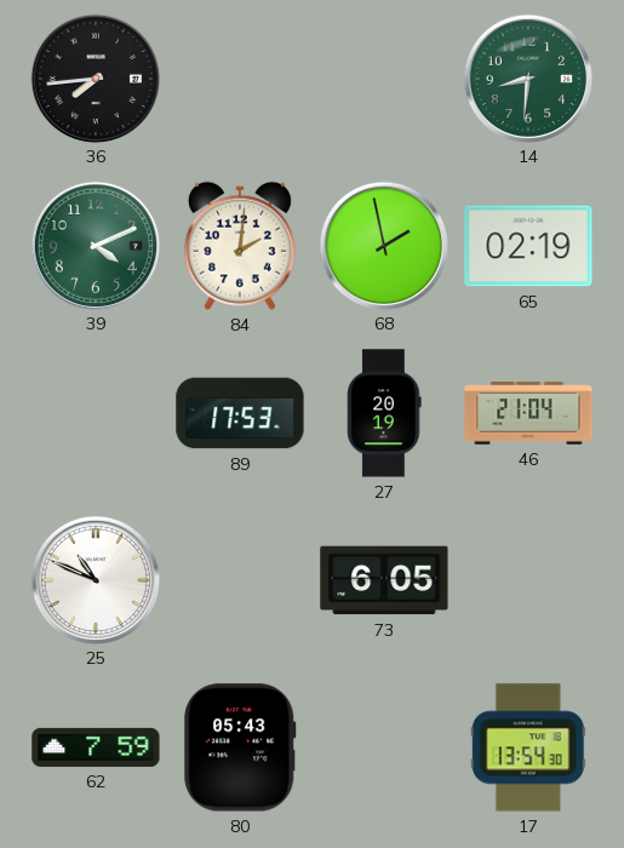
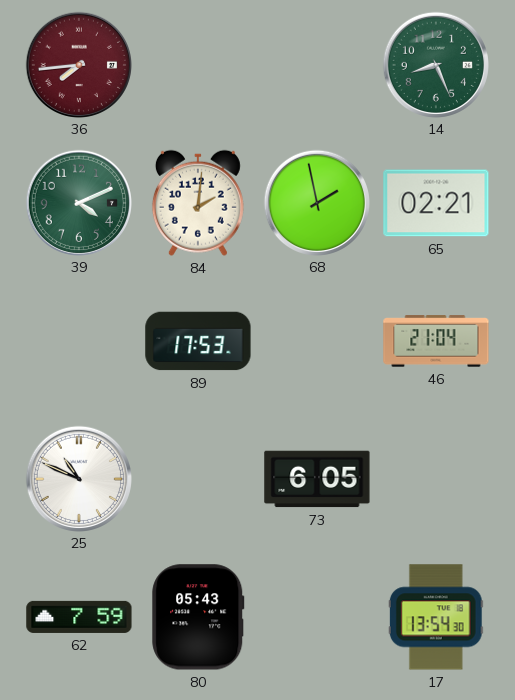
36 dial: black -> burgundy (78, 64)
14: 8:31 -> 8:26 (435, 64)
65: 02:19 -> 02:21 (436, 203)
27: 20:19 -> none (384, 413)
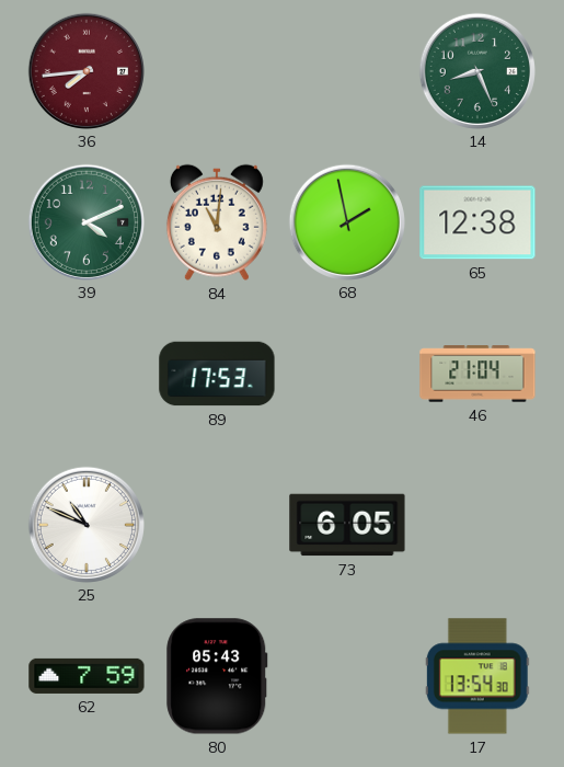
84: 2:01 -> 11:01 (217, 222)
65: 02:21 -> 12:38 (477, 222)
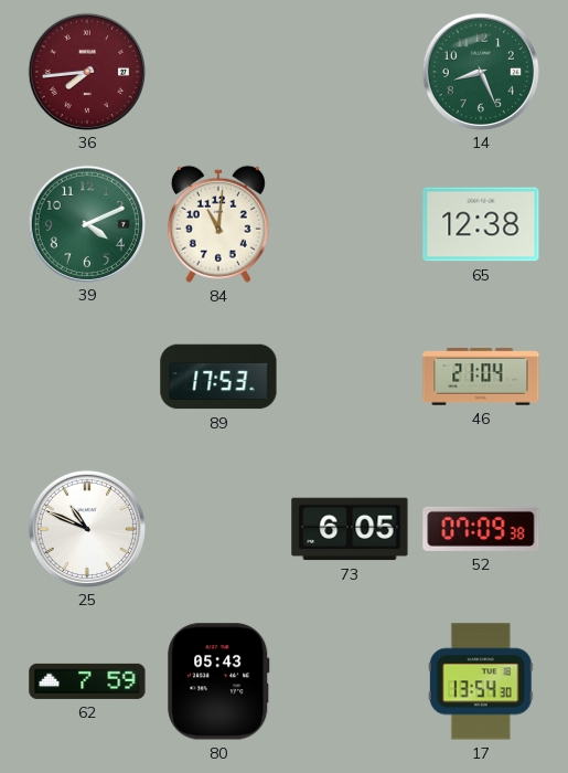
68: 1:58 -> none (346, 221)
52: none -> 07:09 (481, 529)
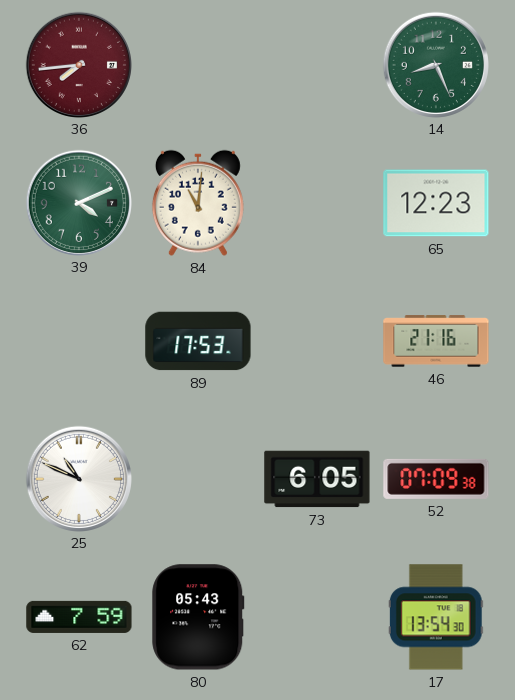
65: 12:38 -> 12:23 (436, 203)
46: 21:04 -> 21:16 (436, 341)
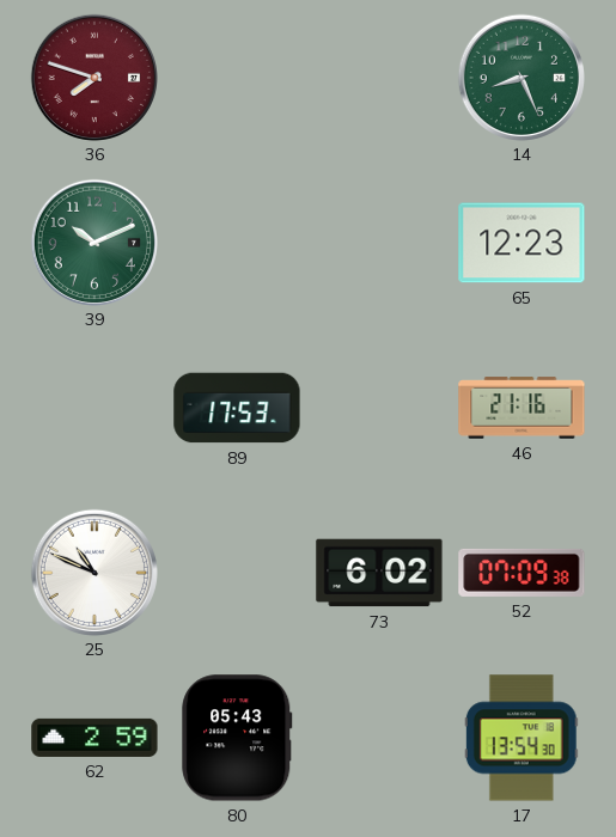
36: 7:44 -> 7:48 (93, 77)
39: 4:11 -> 10:11 (93, 242)
84: 11:01 -> none (198, 203)
73: 6:05 -> 6:02 (379, 573)
62: 7:59 -> 2:59 (94, 738)
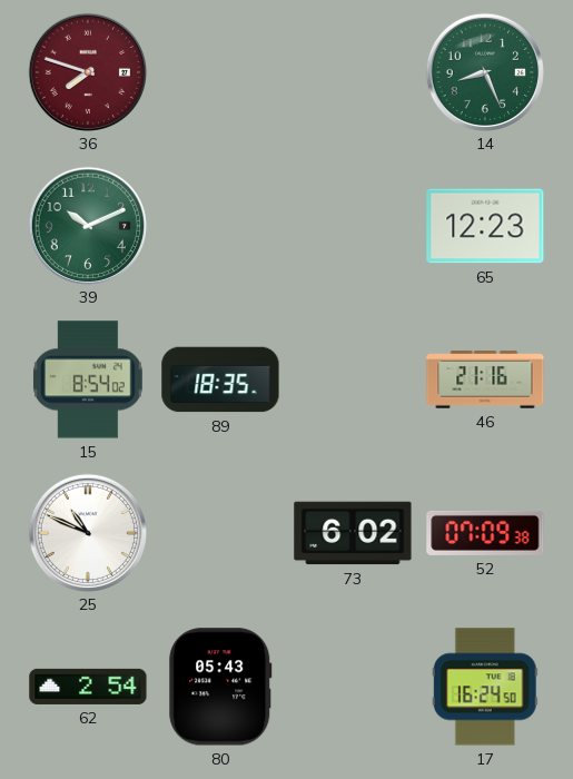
15: none -> 8:54 (89, 379)
89: 17:53 -> 18:35 (220, 379)
62: 2:59 -> 2:54 (88, 687)
17: 13:54 -> 16:24 (485, 687)
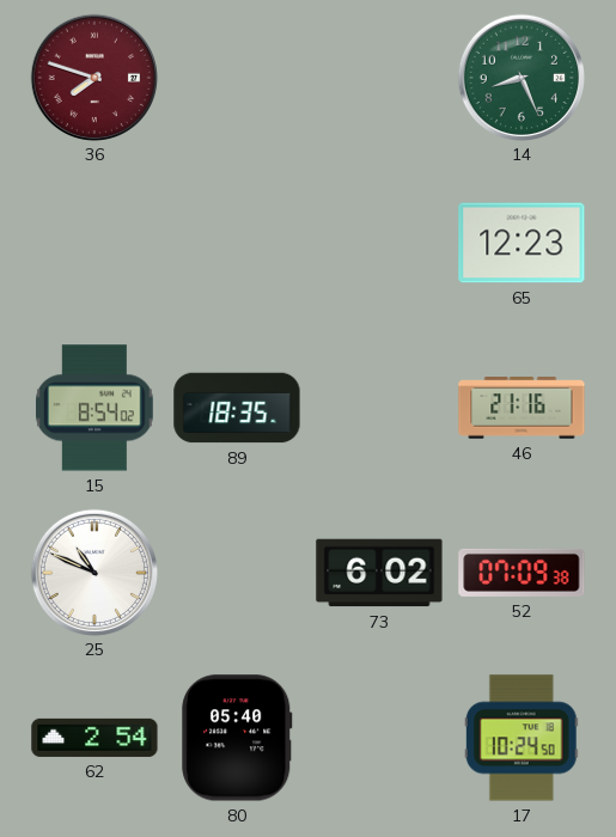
39: 10:11 -> none (87, 225)
80: 05:43 -> 05:40 (237, 738)
17: 16:24 -> 10:24 (522, 738)
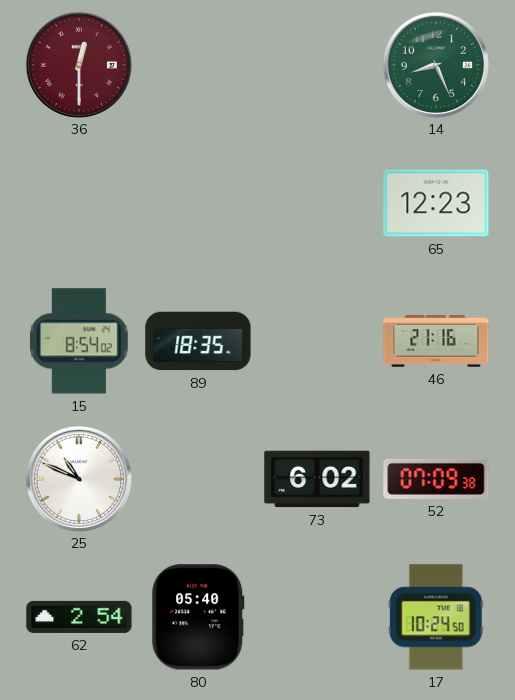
36: 7:48 -> 12:30 (78, 64)
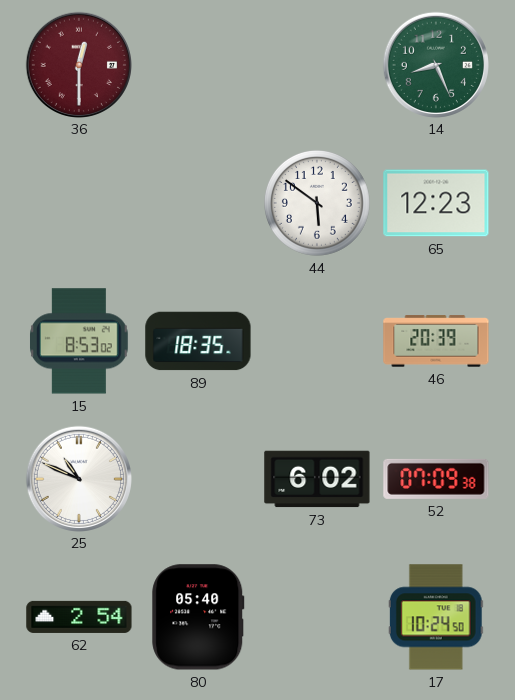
44: none -> 5:51 (317, 203)
15: 8:54 -> 8:53 (80, 341)
46: 21:16 -> 20:39 (436, 341)
